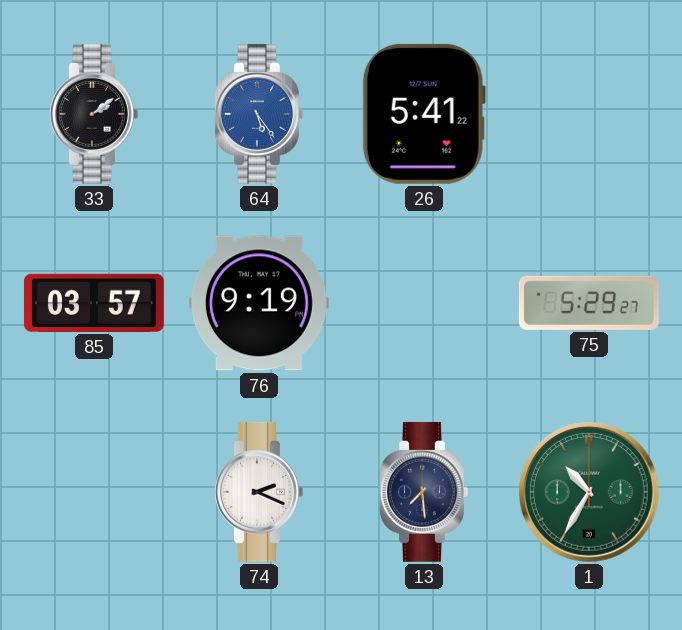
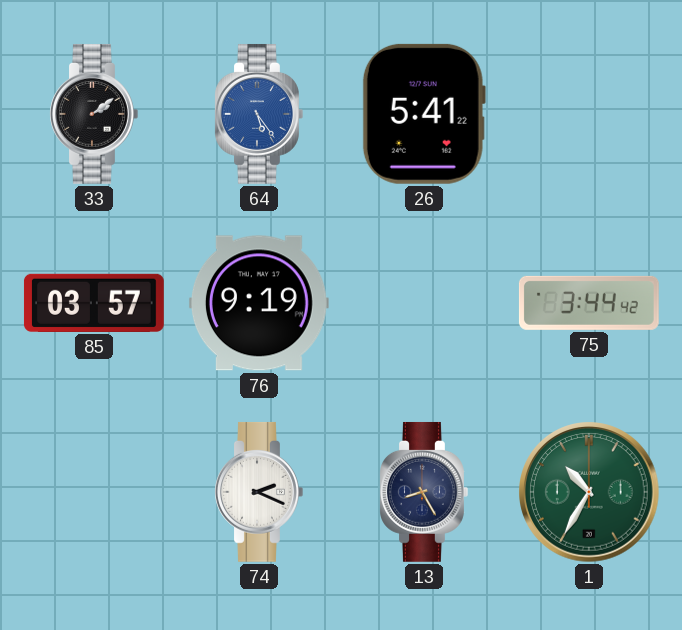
75: 5:29 -> 3:44 (589, 303)
13: 7:29 -> 8:25 (424, 492)
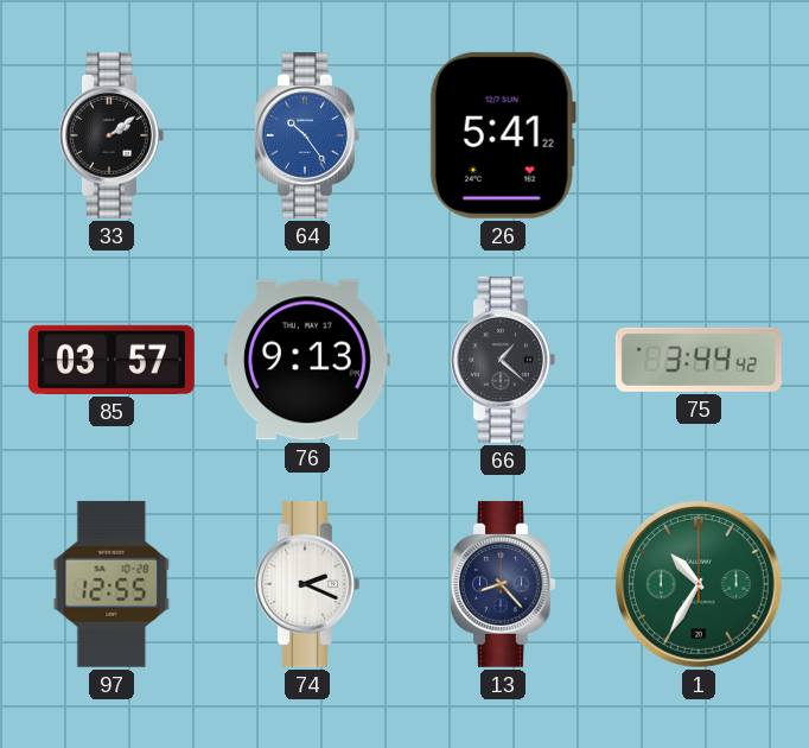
64: 5:24 -> 10:24 (307, 135)
76: 9:19 -> 9:13 (307, 360)
66: none -> 1:22 (503, 360)
97: none -> 12:55 (112, 584)
13: 8:25 -> 8:23 (503, 584)
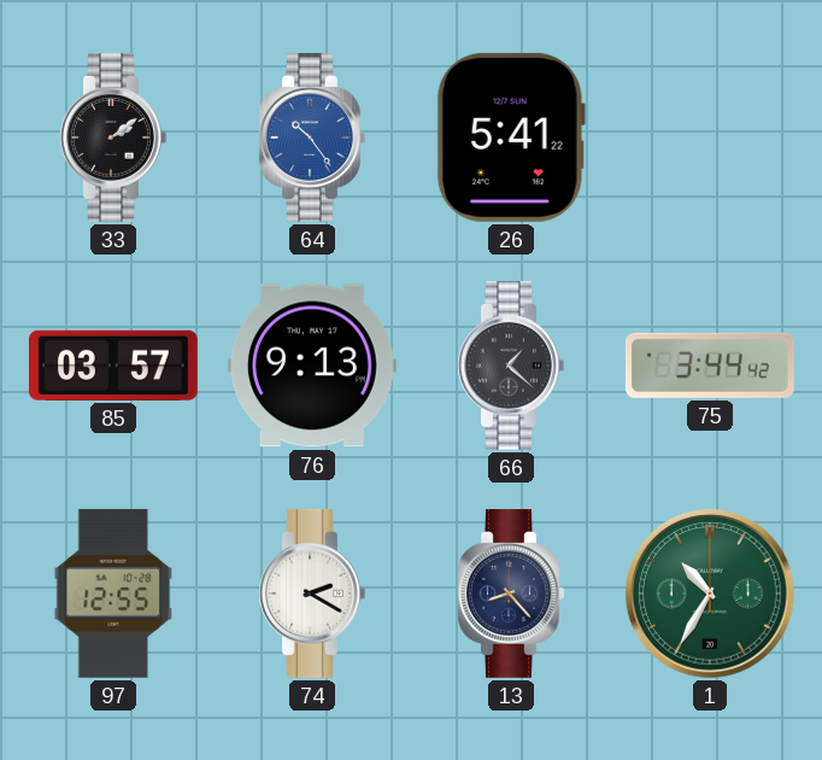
74: 2:19 -> 2:20 (312, 594)
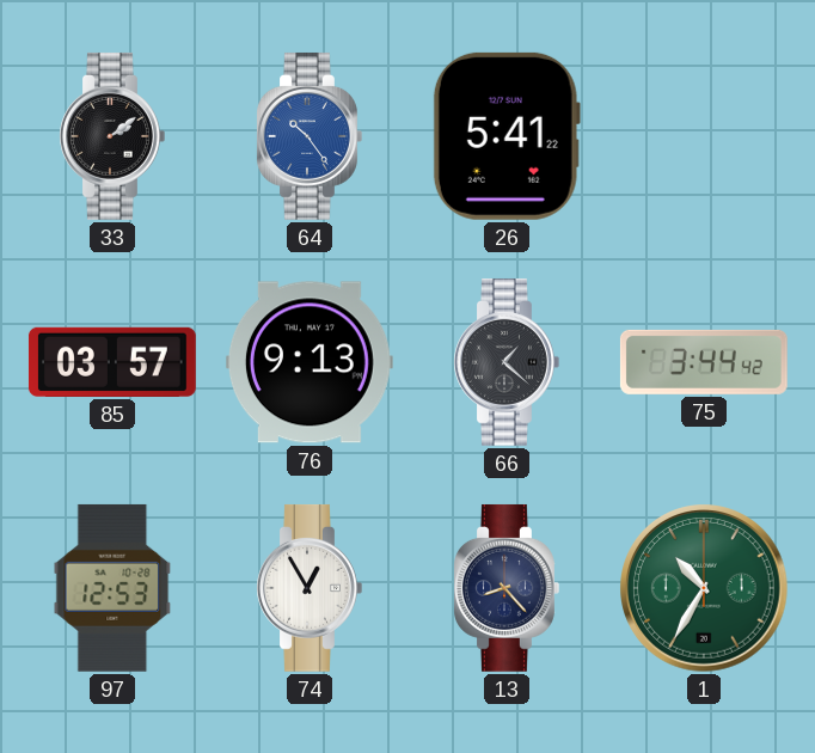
97: 12:55 -> 12:53 (112, 588)
74: 2:20 -> 12:55 (310, 588)
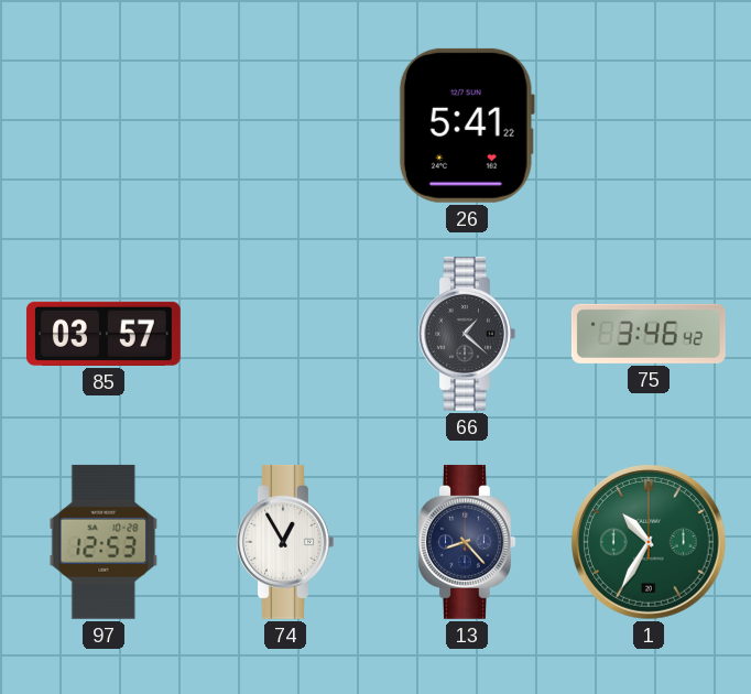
33: 2:09 -> none (112, 136)
64: 10:24 -> none (310, 136)
76: 9:13 -> none (310, 362)
75: 3:44 -> 3:46 (649, 334)
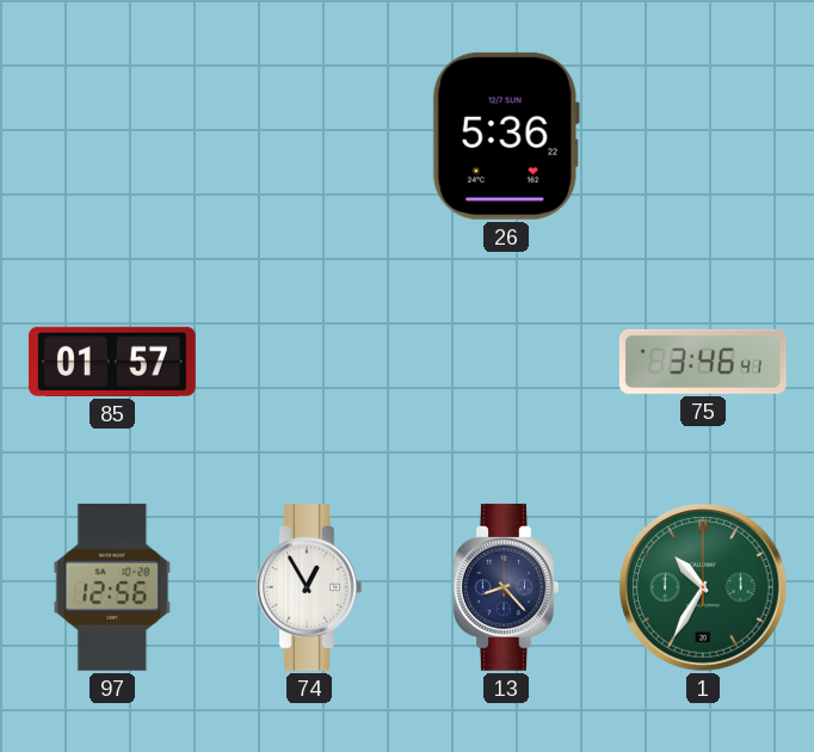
26: 5:41 -> 5:36 (506, 136)
85: 03:57 -> 01:57 (112, 362)
66: 1:22 -> none (467, 334)
75: 3:46:42 -> 3:46:41 (703, 362)
97: 12:53 -> 12:56 (112, 587)
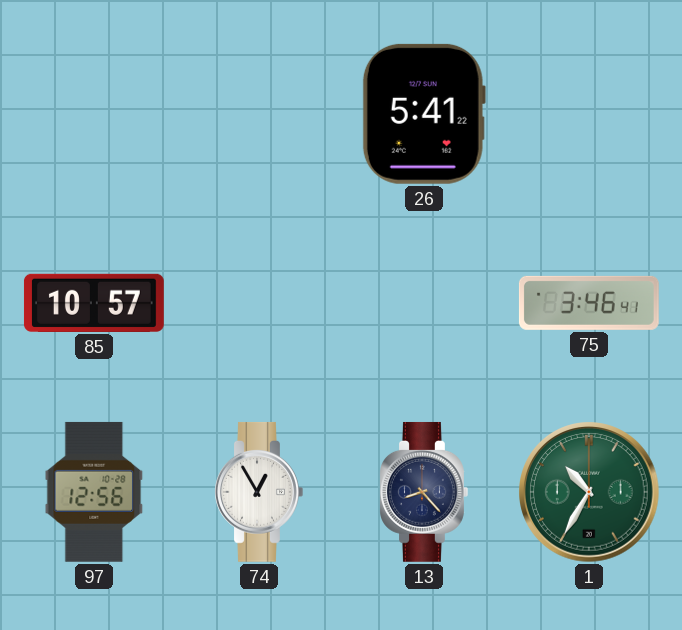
26: 5:36 -> 5:41 (424, 114)
85: 01:57 -> 10:57 (94, 303)
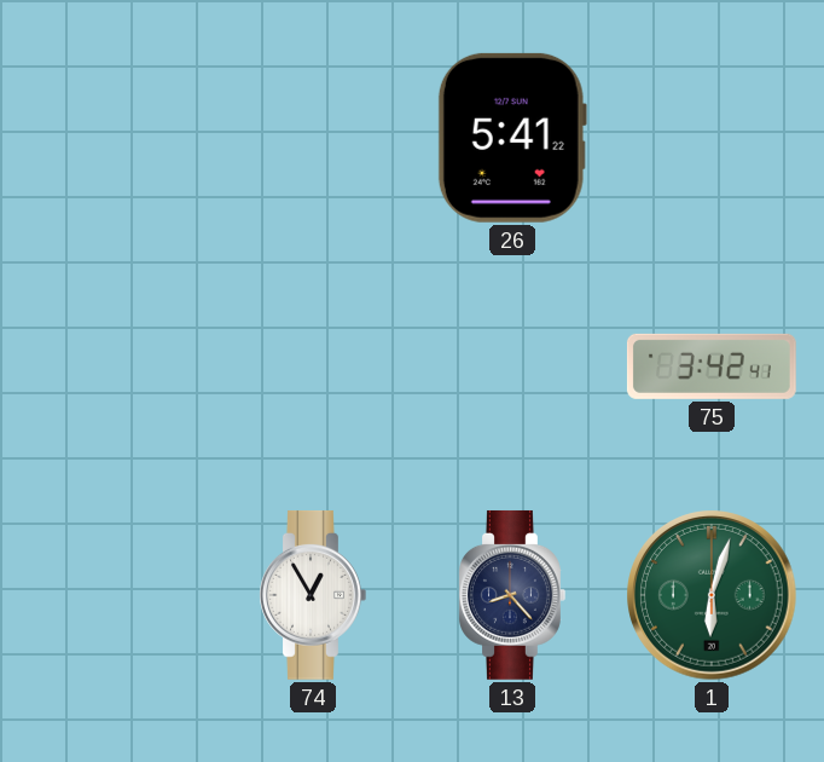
85: 10:57 -> none (94, 303)
75: 3:46 -> 3:42 (712, 366)
97: 12:56 -> none (94, 492)
1: 10:35 -> 6:03 (712, 595)
